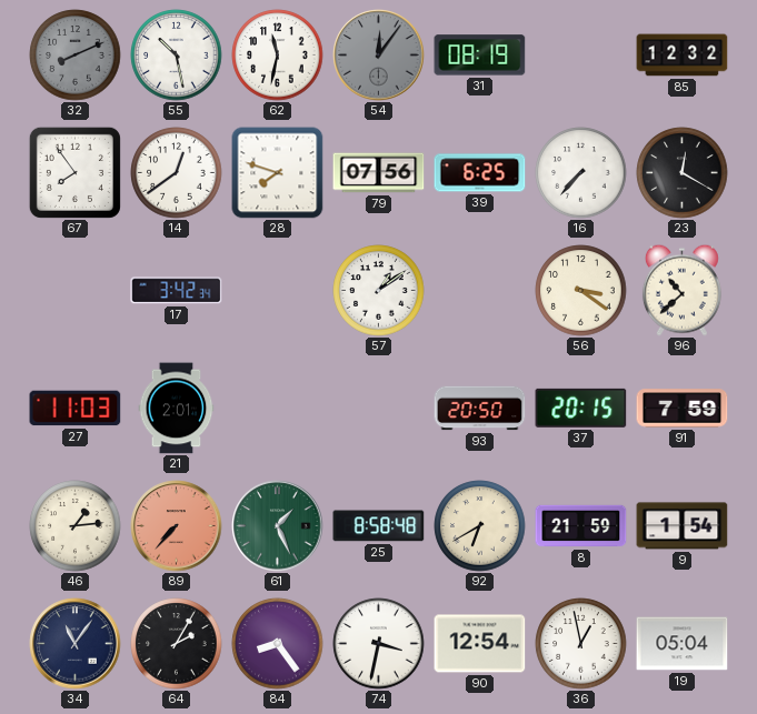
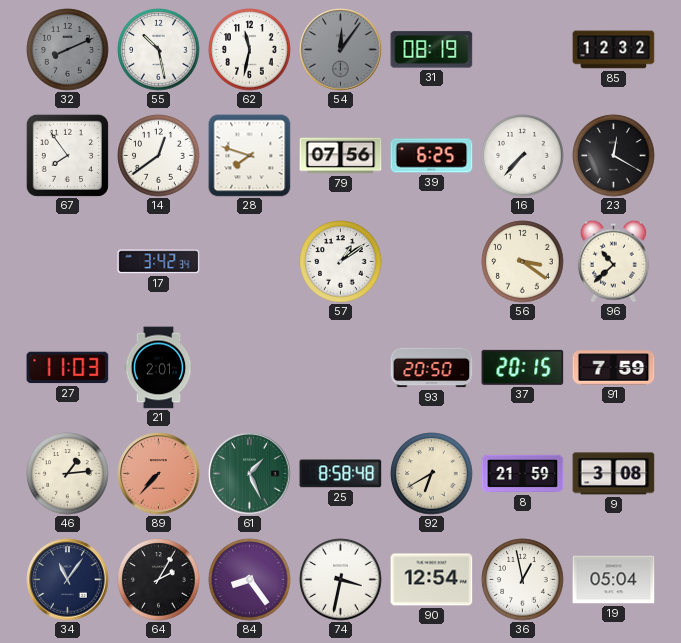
9: 1:54 -> 3:08 (614, 474)
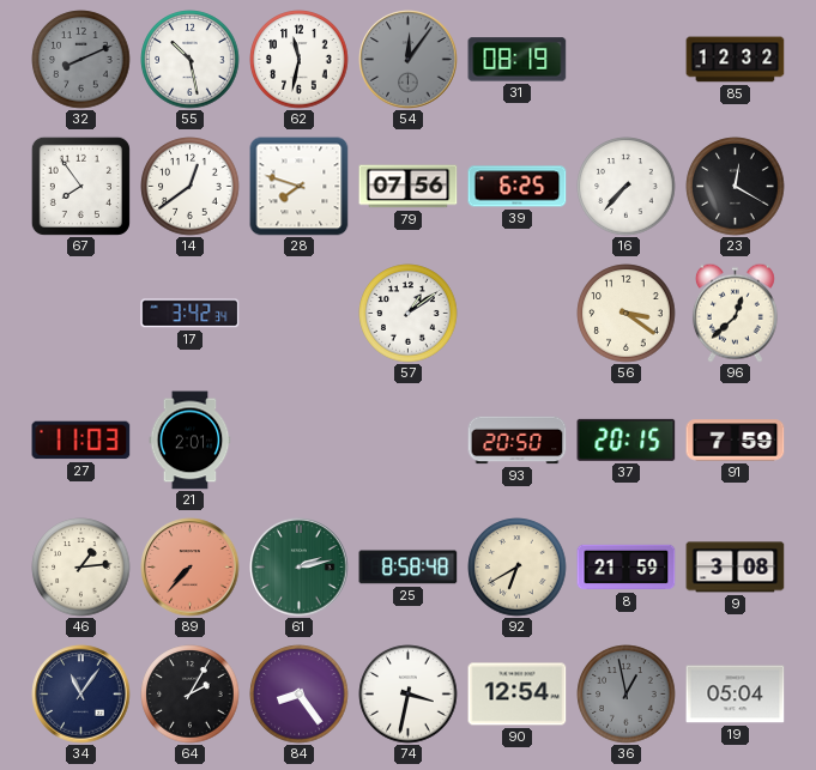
96: 10:38 -> 12:38 (735, 313)
61: 1:26 -> 2:13 (300, 568)
36 dial: white -> grey (627, 695)
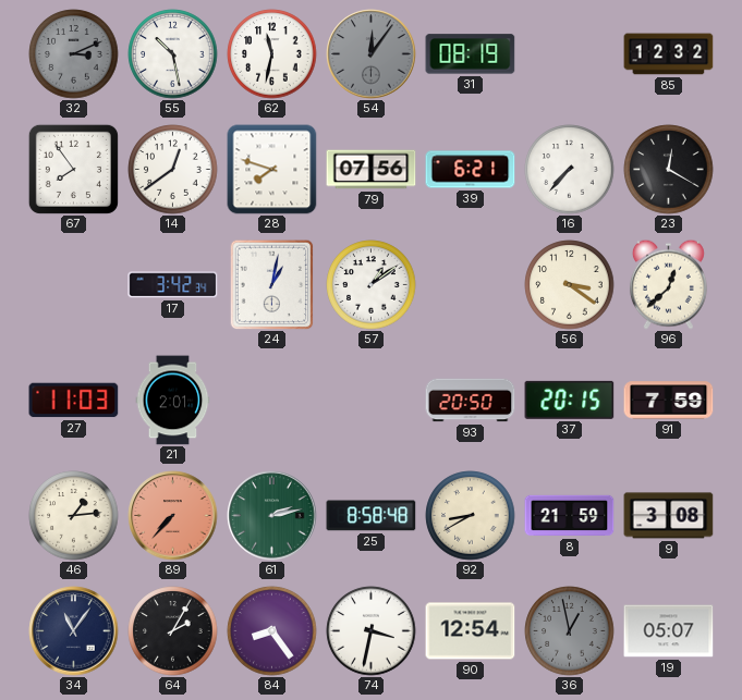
32: 8:11 -> 3:11 (74, 54)
39: 6:25 -> 6:21 (471, 170)
24: none -> 1:02 (272, 284)
92: 6:40 -> 8:40 (471, 516)
19: 05:04 -> 05:07 (669, 631)
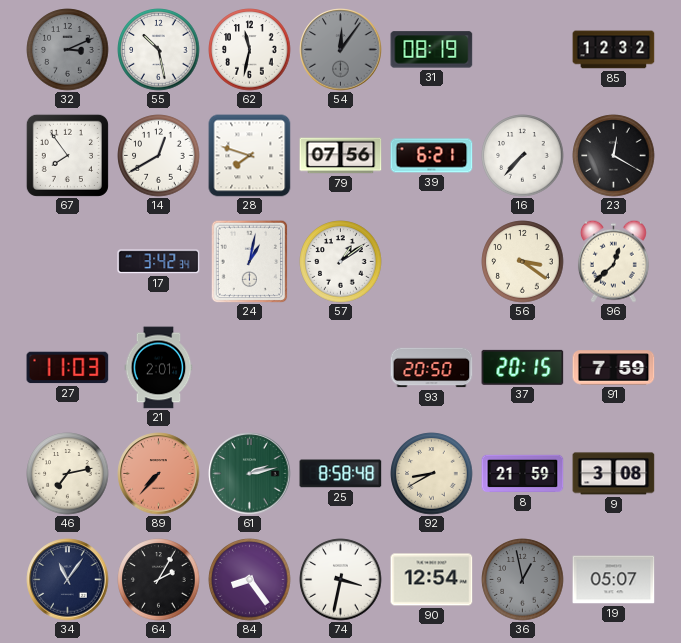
14: 12:39 -> 12:40 (159, 156)
46: 1:14 -> 7:13 (68, 474)
